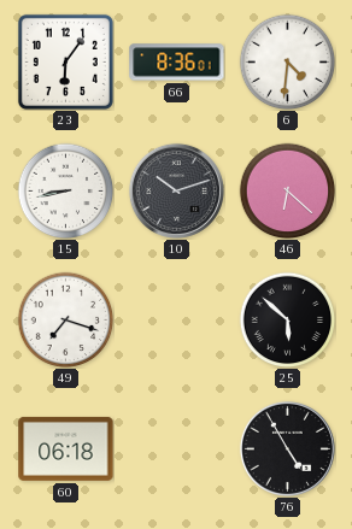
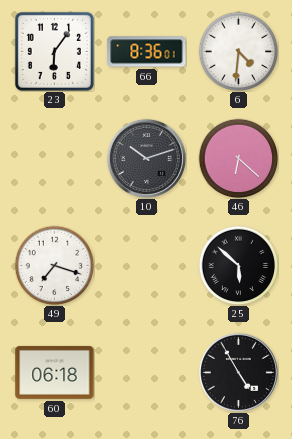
15: 8:43 -> none (65, 190)
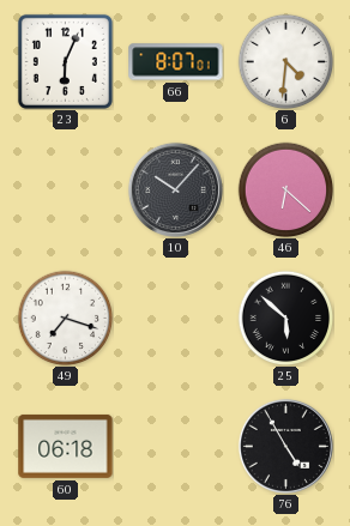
23: 6:06 -> 6:04 (65, 61)
66: 8:36 -> 8:07 (176, 62)
10: 10:12 -> 10:07 (175, 189)
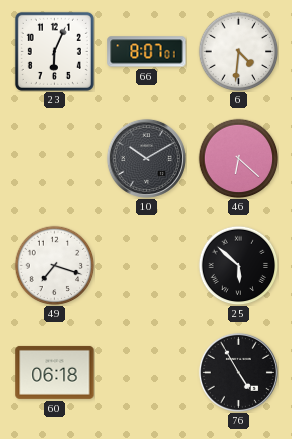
10: 10:07 -> 10:10 (146, 158)
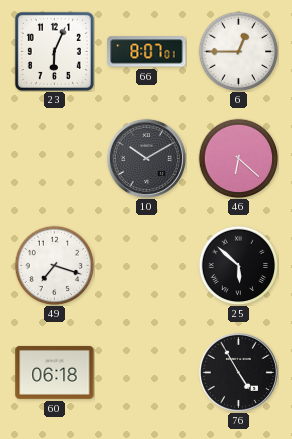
6: 4:31 -> 12:45 (238, 51)
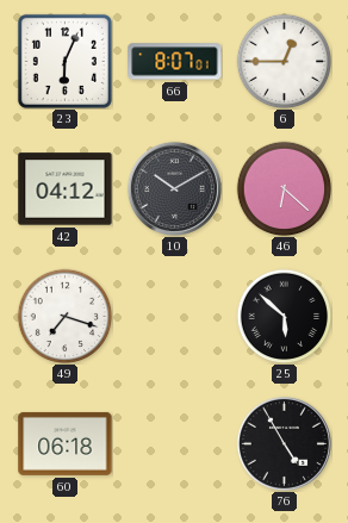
42: none -> 04:12 (66, 189)
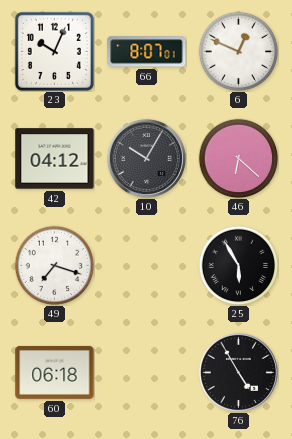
23: 6:04 -> 10:04 (54, 51)
6: 12:45 -> 12:49 (238, 51)
10: 10:10 -> 10:05 (146, 158)
25: 5:52 -> 5:55 (238, 265)
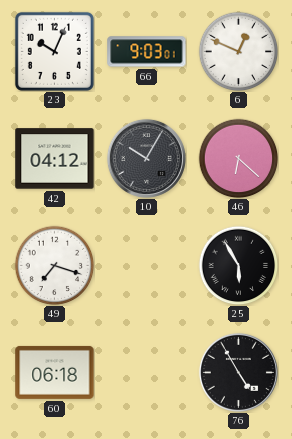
66: 8:07 -> 9:03 (147, 52)
